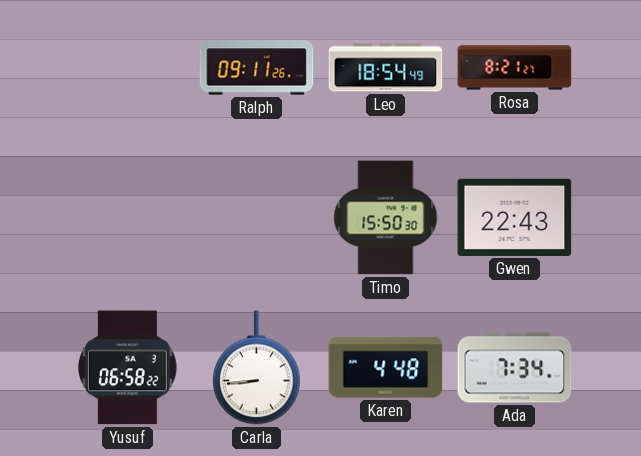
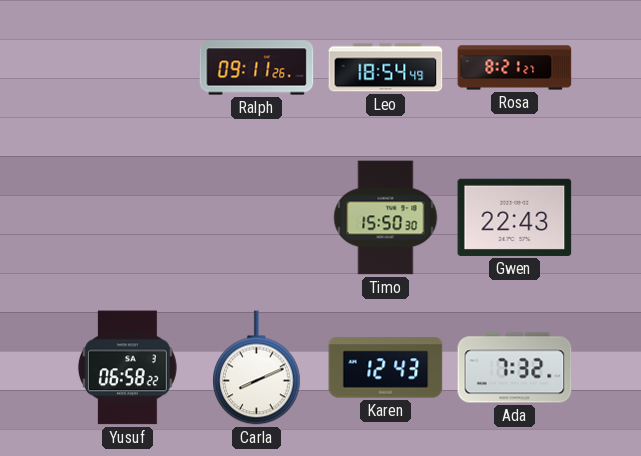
Carla: 8:44 -> 8:11 (257, 368)
Karen: 4:48 -> 12:43 (386, 368)
Ada: 7:34 -> 7:32 (515, 368)
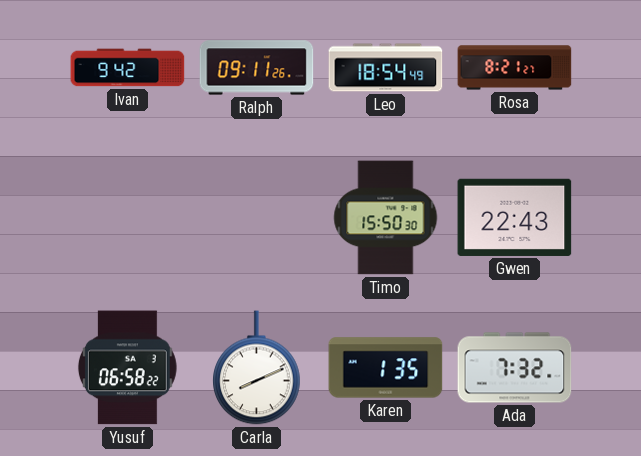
Ivan: none -> 9:42 (128, 68)
Karen: 12:43 -> 1:35 (386, 368)
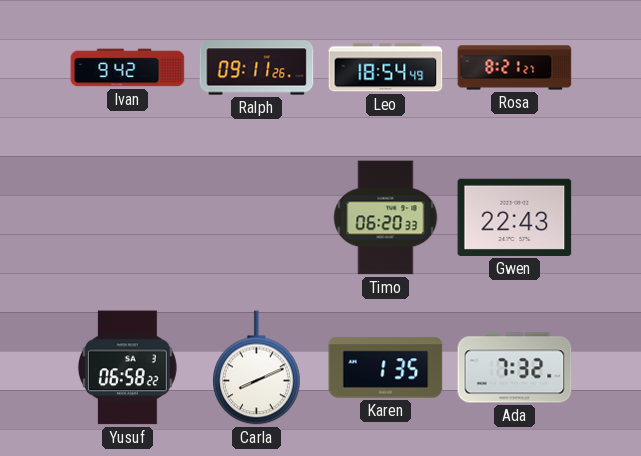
Timo: 15:50 -> 06:20 (386, 218)
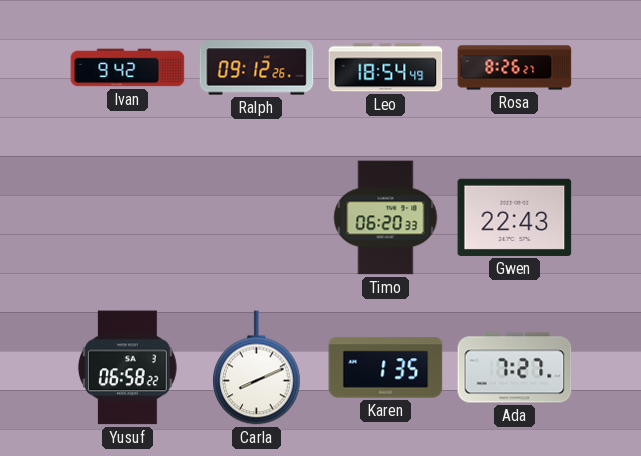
Ralph: 09:11 -> 09:12 (257, 68)
Rosa: 8:21 -> 8:26 (515, 68)
Ada: 7:32 -> 7:27 (515, 368)
